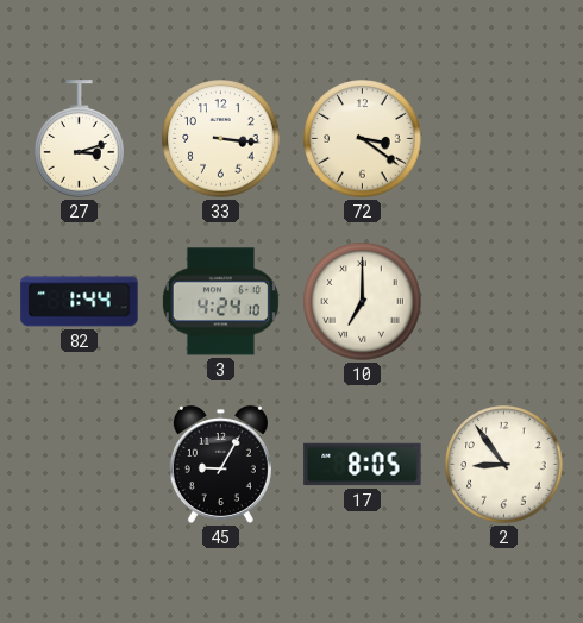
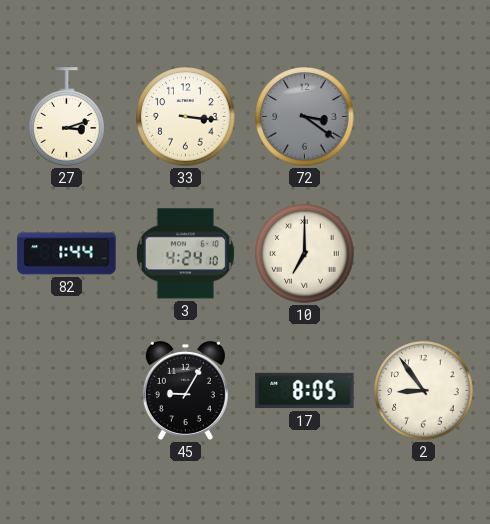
72 dial: cream -> grey (305, 117)
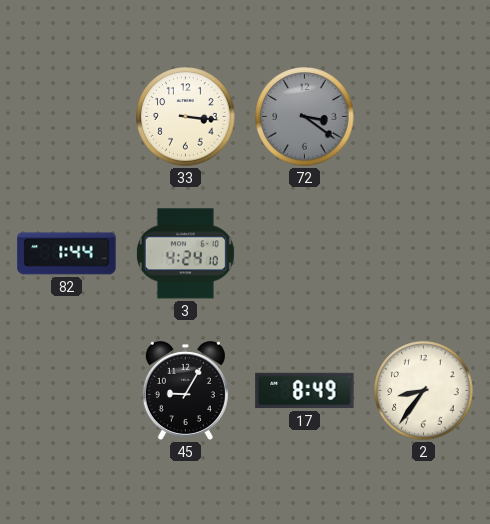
27: 3:12 -> none (67, 117)
10: 7:00 -> none (305, 254)
17: 8:05 -> 8:49 (305, 391)
2: 8:54 -> 8:36 (424, 391)
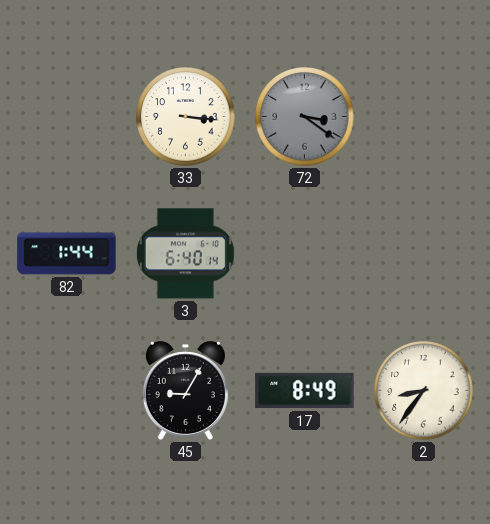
3: 4:24 -> 6:40 (185, 254)
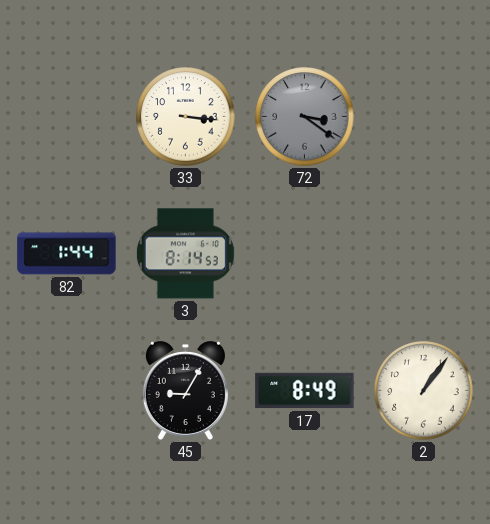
3: 6:40 -> 8:14 (185, 254)
2: 8:36 -> 1:06 (424, 391)
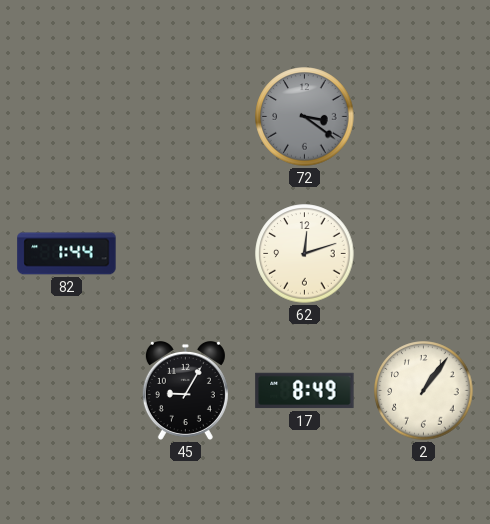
33: 3:16 -> none (186, 117)
3: 8:14 -> none (185, 254)
62: none -> 12:12 (305, 254)
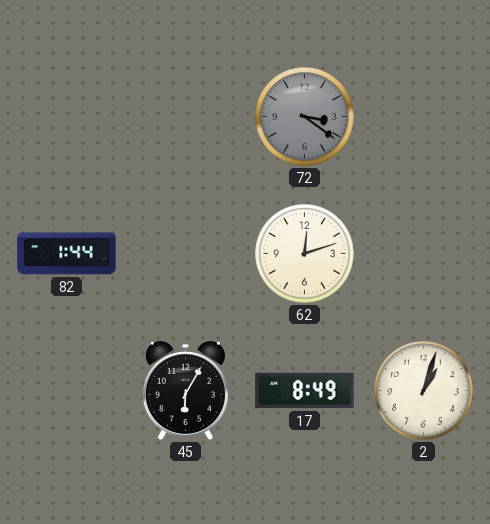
45: 9:05 -> 6:05 (185, 390)
2: 1:06 -> 1:03 (424, 391)
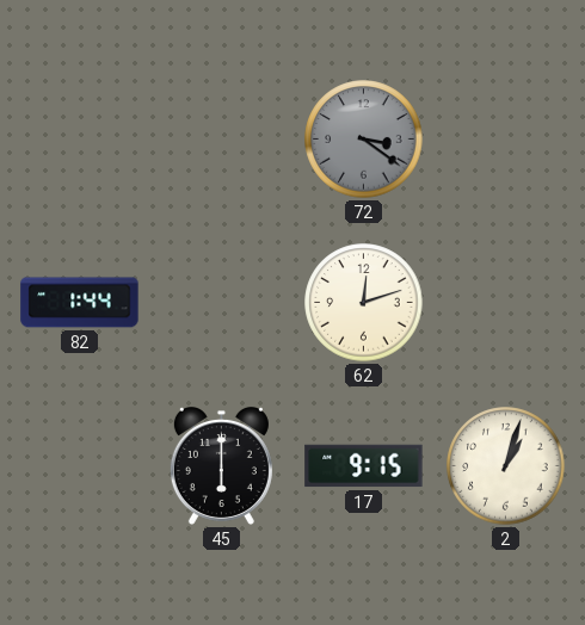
45: 6:05 -> 6:00 (221, 465)
17: 8:49 -> 9:15 (364, 466)
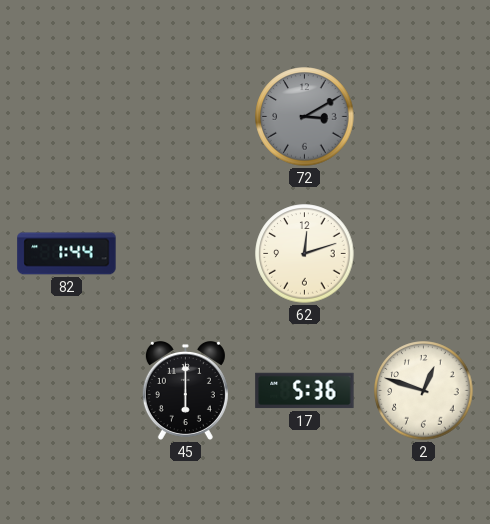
72: 3:21 -> 3:10 (305, 117)
17: 9:15 -> 5:36 (305, 391)
2: 1:03 -> 12:48 (424, 391)
